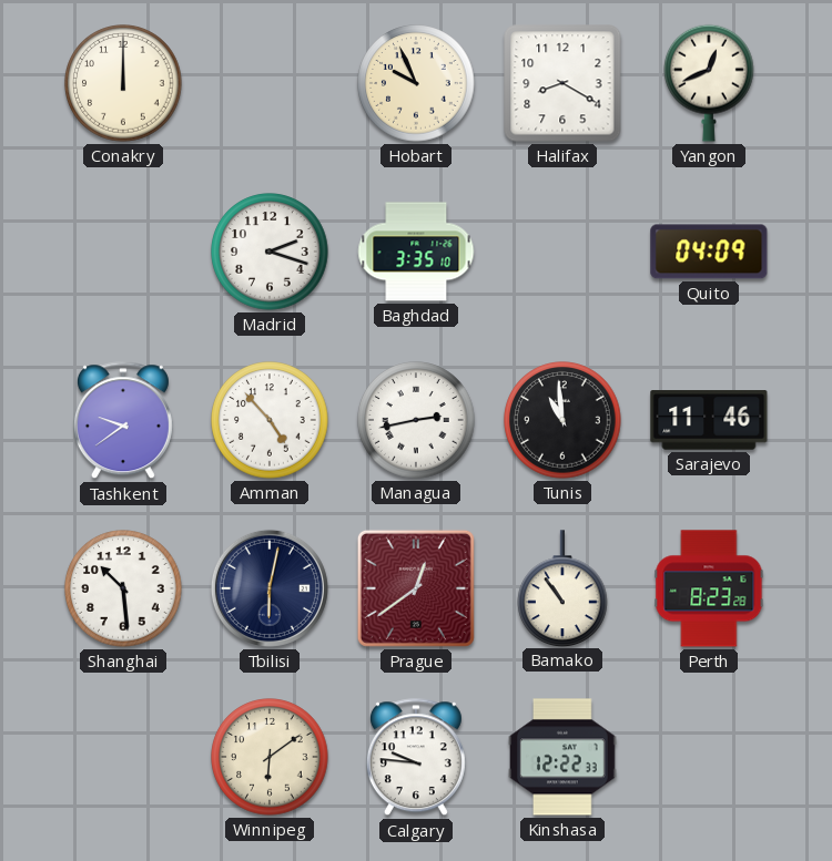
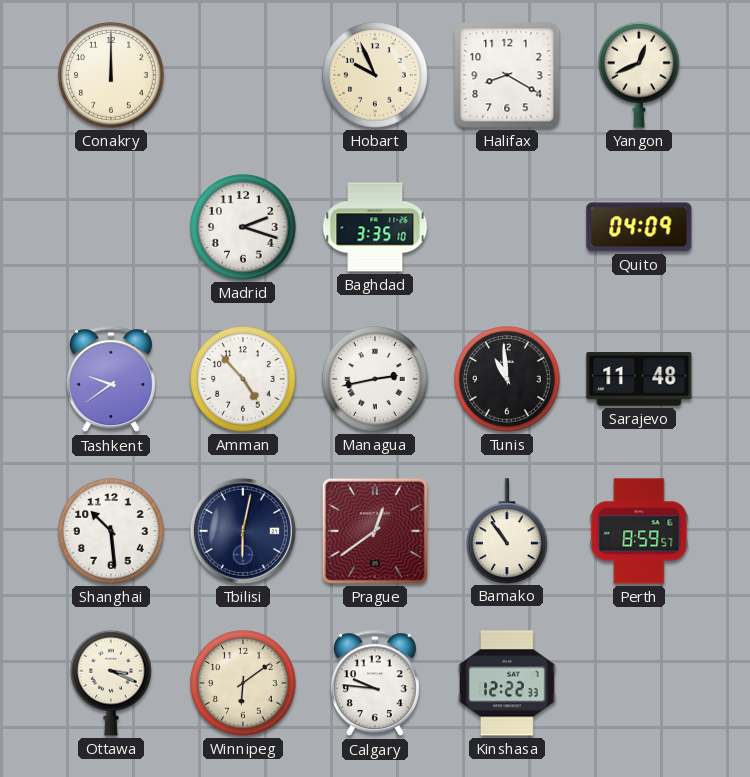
Sarajevo: 11:46 -> 11:48 (639, 379)
Perth: 8:23 -> 8:59 (639, 531)
Ottawa: none -> 3:19 (112, 683)
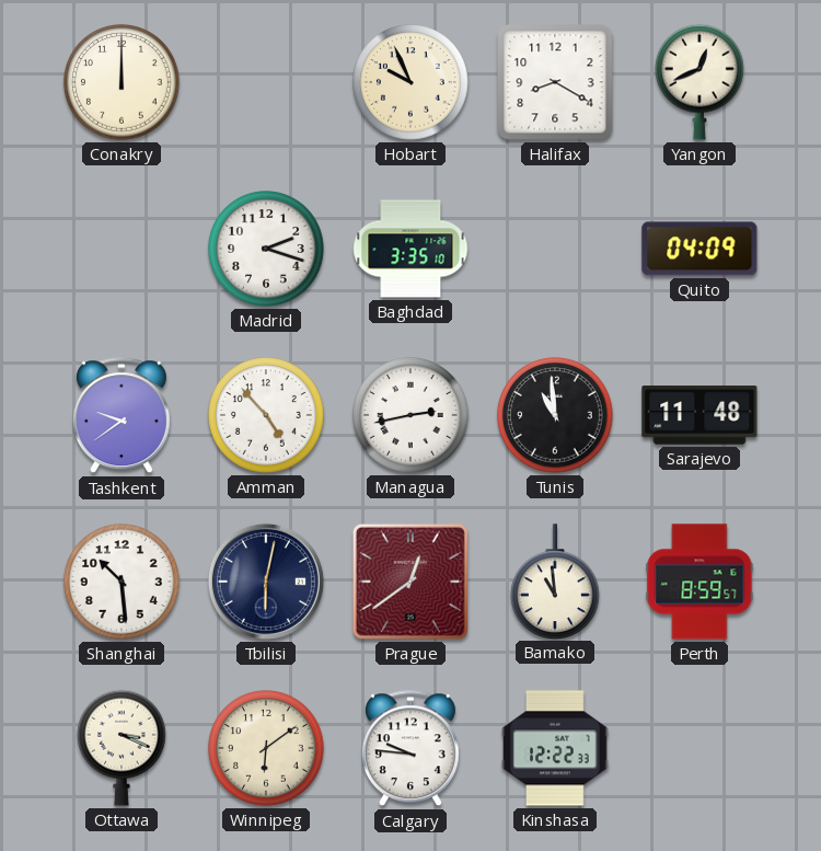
Bamako: 10:54 -> 10:59 (556, 582)
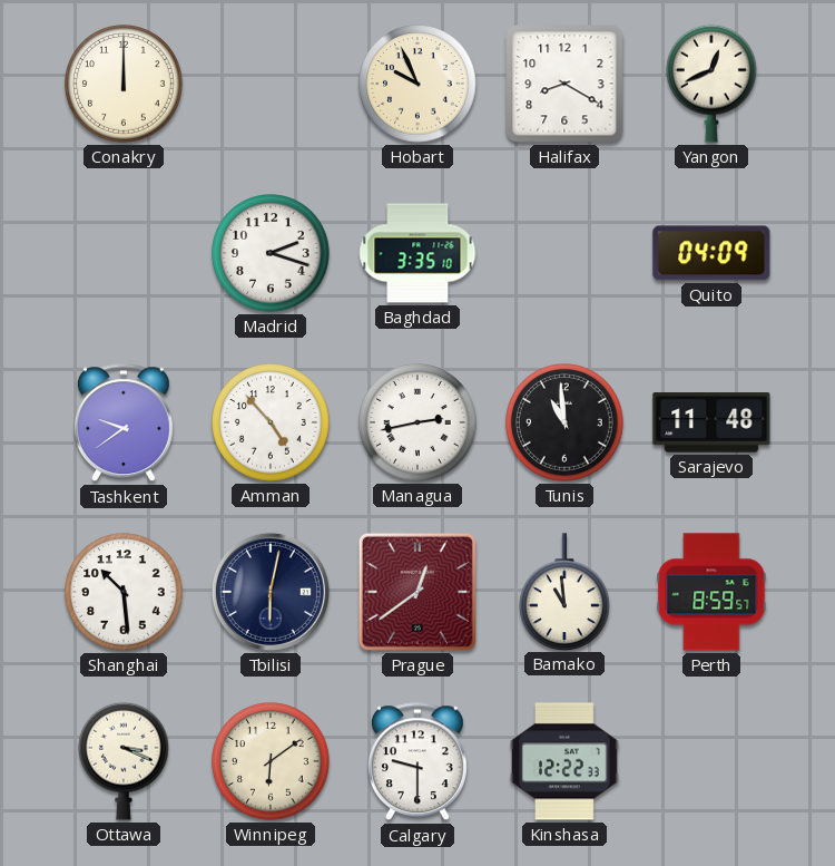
Calgary: 9:46 -> 9:30 (417, 762)
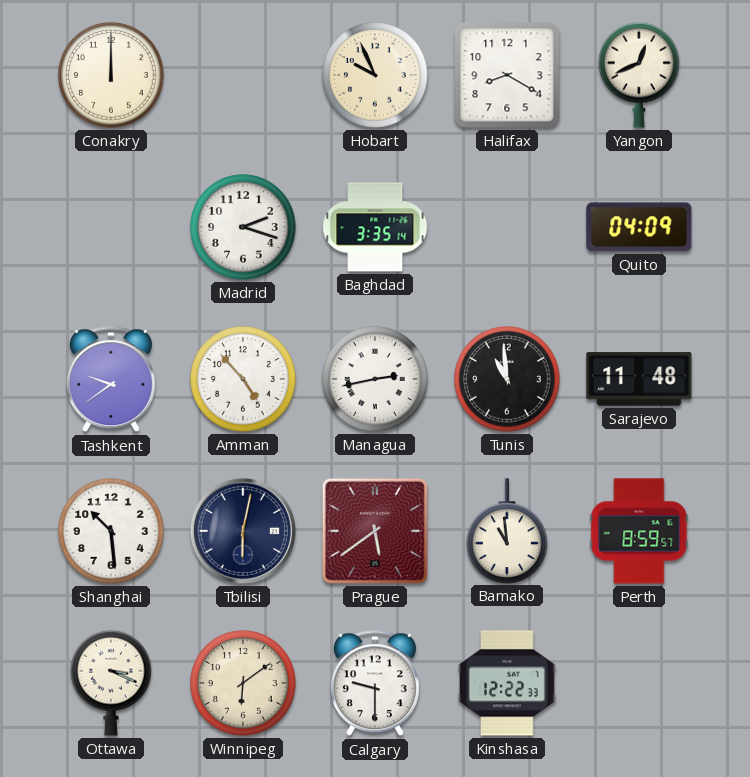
Baghdad: 3:35:10 -> 3:35:14 (375, 227)
Prague: 12:39 -> 5:39 (375, 531)
